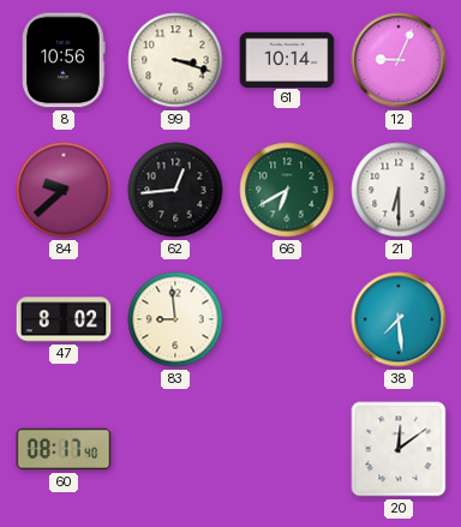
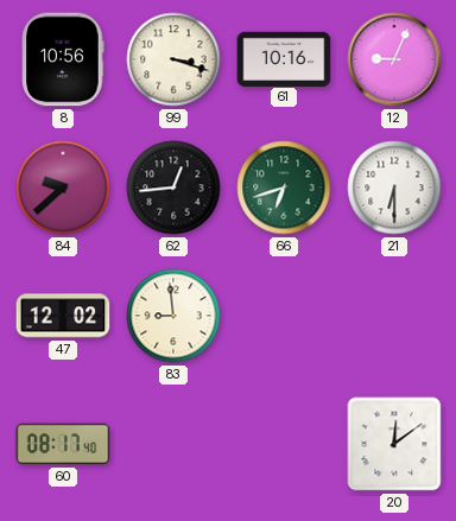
61: 10:14 -> 10:16 (284, 58)
66: 6:40 -> 6:42 (284, 188)
47: 8:02 -> 12:02 (63, 316)
38: 7:29 -> none (399, 319)
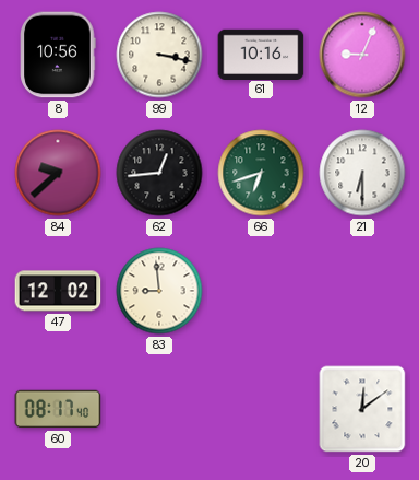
99: 3:18 -> 3:17 (159, 55)
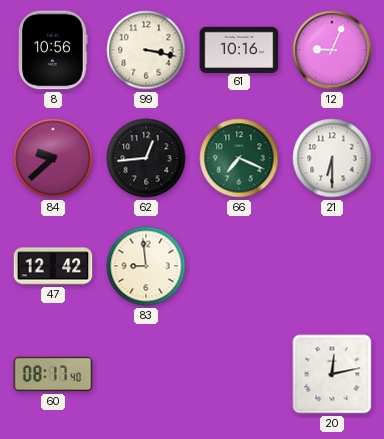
66: 6:42 -> 7:19 (239, 158)
47: 12:02 -> 12:42 (53, 266)
20: 12:09 -> 12:13 (332, 374)
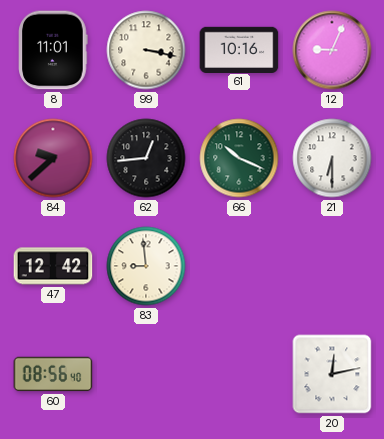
8: 10:56 -> 11:01 (53, 50)
66: 7:19 -> 10:19 (239, 158)
60: 08:17 -> 08:56 (53, 374)
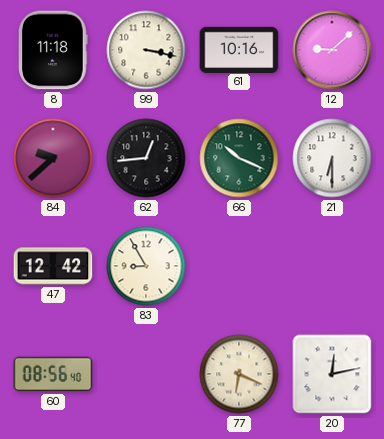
8: 11:01 -> 11:18 (53, 50)
12: 9:04 -> 9:08 (332, 50)
83: 8:59 -> 8:55 (146, 266)
77: none -> 6:19 (239, 374)
